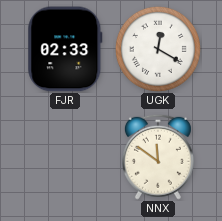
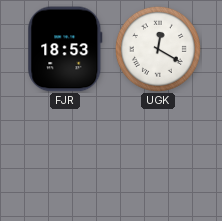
FJR: 02:33 -> 18:53 (65, 49)
NNX: 11:51 -> none (158, 157)
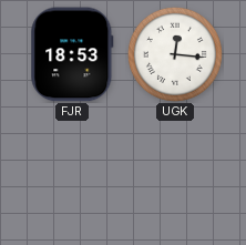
UGK: 12:20 -> 12:16 (175, 54)
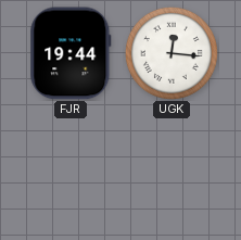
FJR: 18:53 -> 19:44 (71, 53)
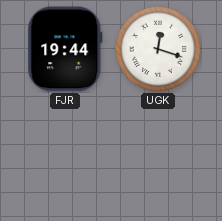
UGK: 12:16 -> 12:18 (158, 49)
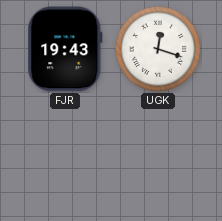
FJR: 19:44 -> 19:43 (65, 49)
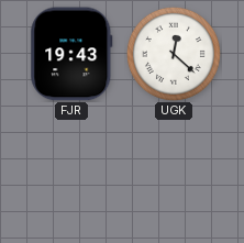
UGK: 12:18 -> 12:22 (174, 54)
